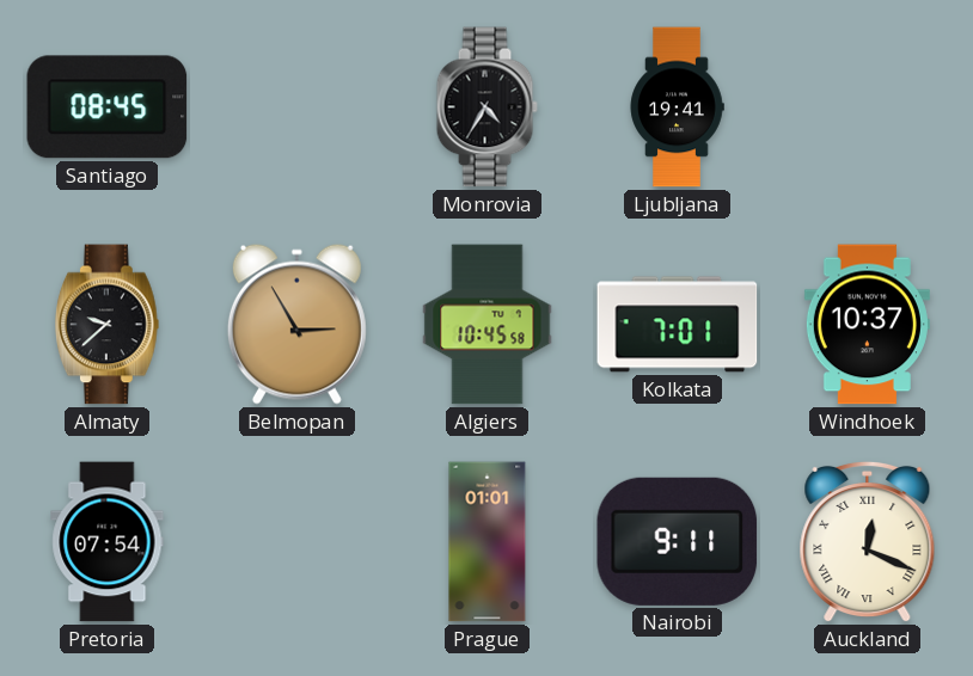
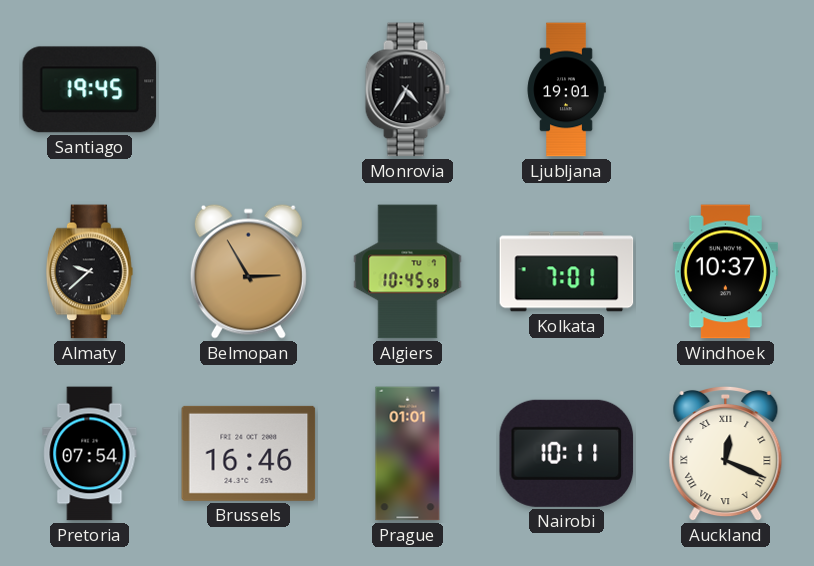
Santiago: 08:45 -> 19:45 (90, 90)
Ljubljana: 19:41 -> 19:01 (566, 90)
Brussels: none -> 16:46 (249, 453)
Nairobi: 9:11 -> 10:11 (567, 453)
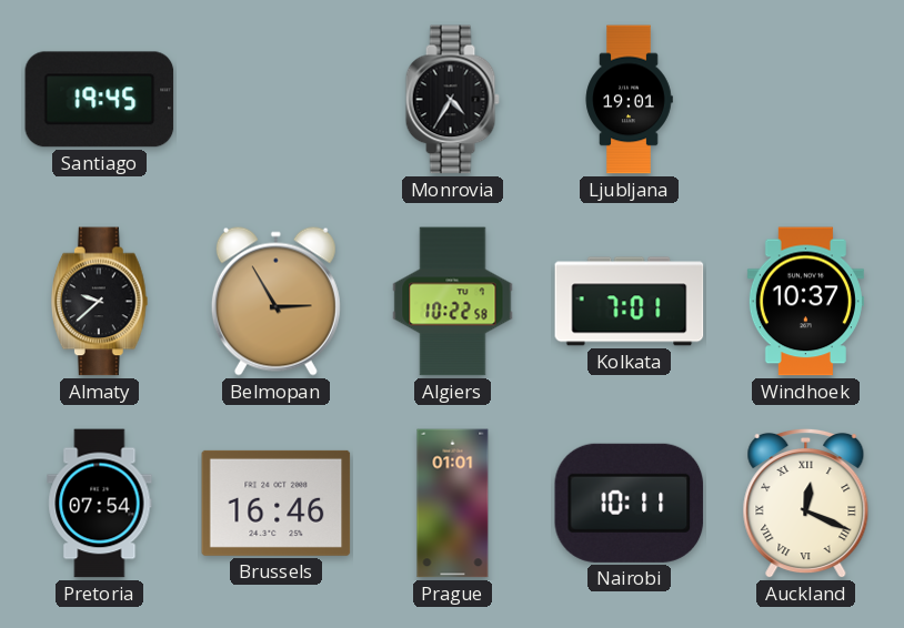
Algiers: 10:45 -> 10:22 (453, 302)
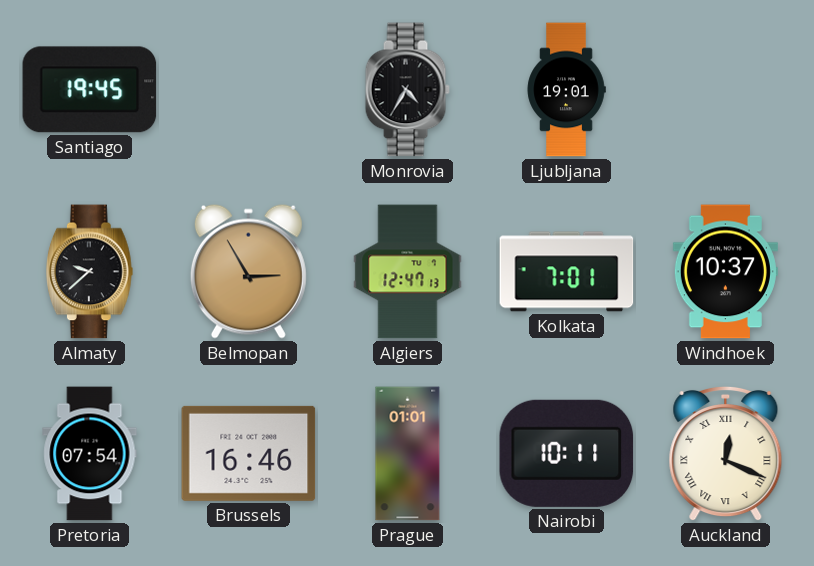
Algiers: 10:22 -> 12:47 (408, 272)
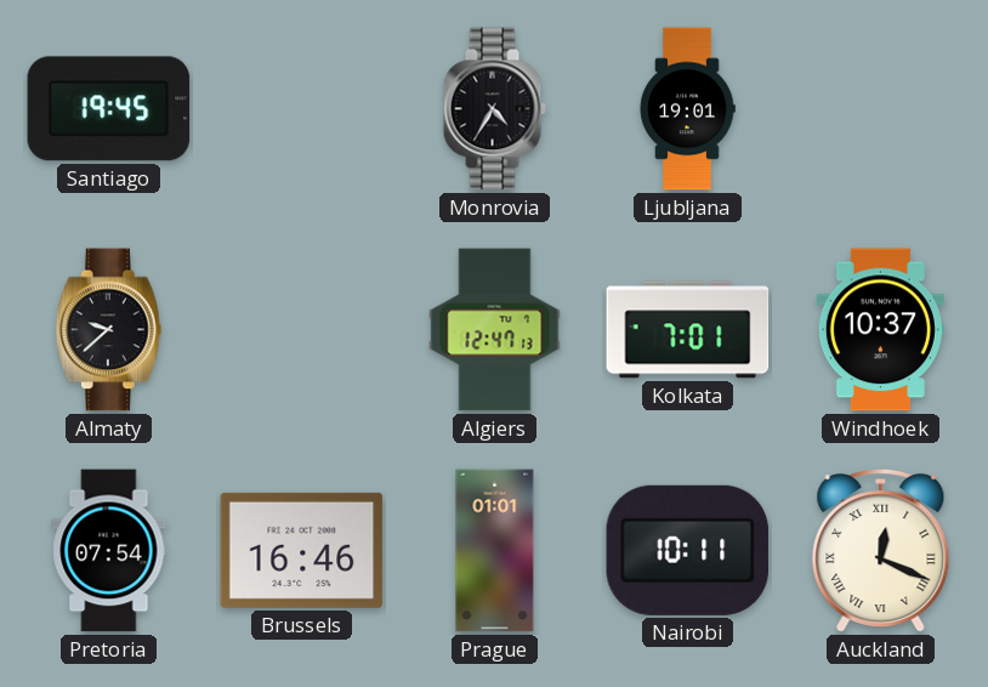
Belmopan: 2:55 -> none (248, 271)
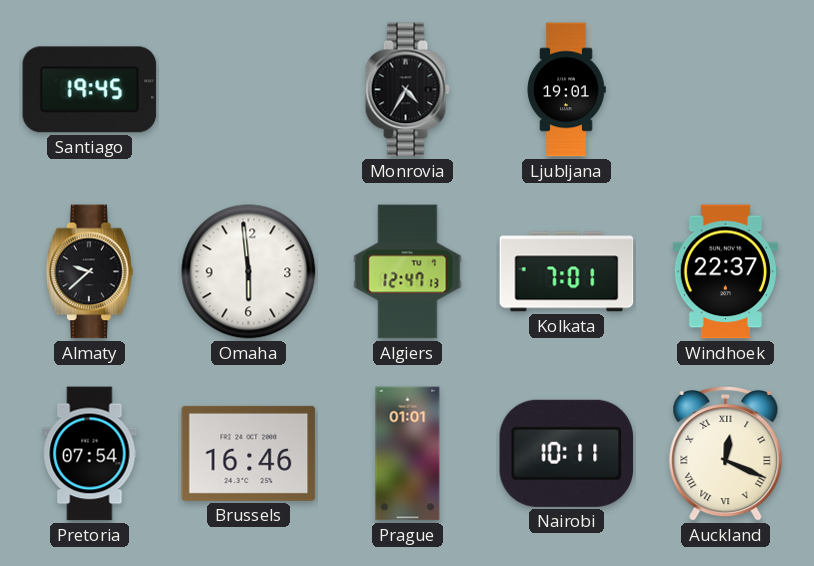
Omaha: none -> 5:59 (249, 272)
Windhoek: 10:37 -> 22:37 (725, 272)
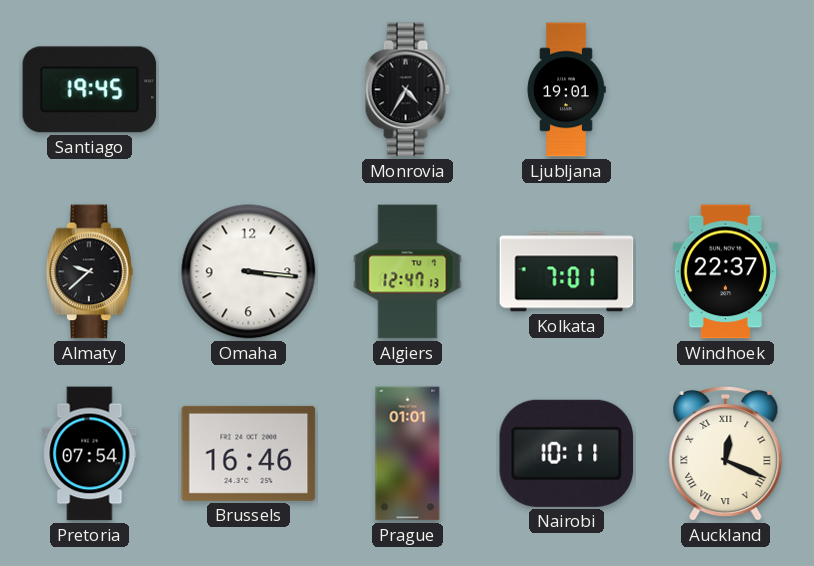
Omaha: 5:59 -> 3:16 (249, 272)
